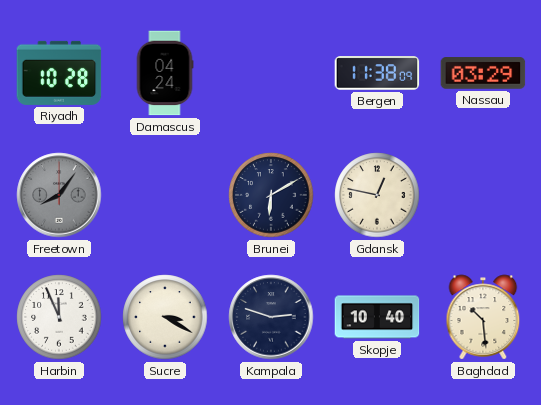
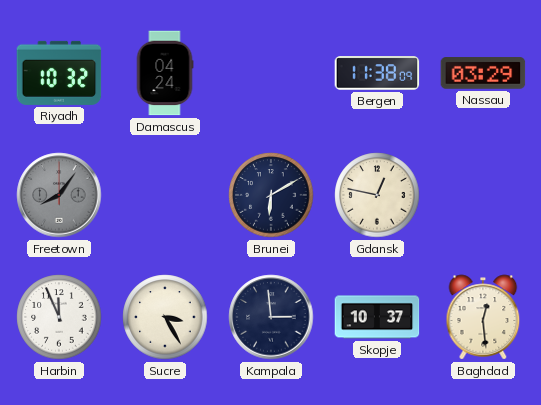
Riyadh: 10:28 -> 10:32 (59, 73)
Sucre: 3:20 -> 3:25 (165, 317)
Kampala: 2:48 -> 2:59 (271, 317)
Skopje: 10:40 -> 10:37 (377, 317)
Baghdad: 10:29 -> 12:29 (483, 317)
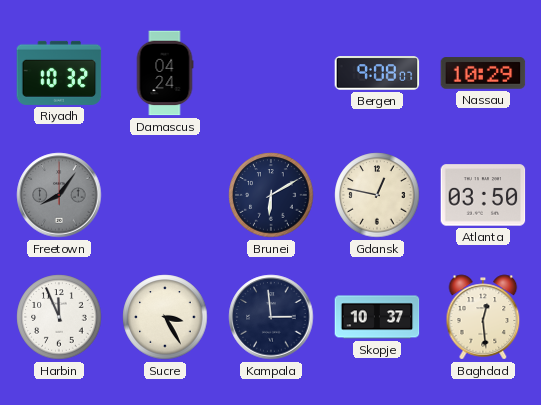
Bergen: 11:38 -> 9:08 (377, 73)
Nassau: 03:29 -> 10:29 (483, 73)
Atlanta: none -> 03:50 (483, 195)
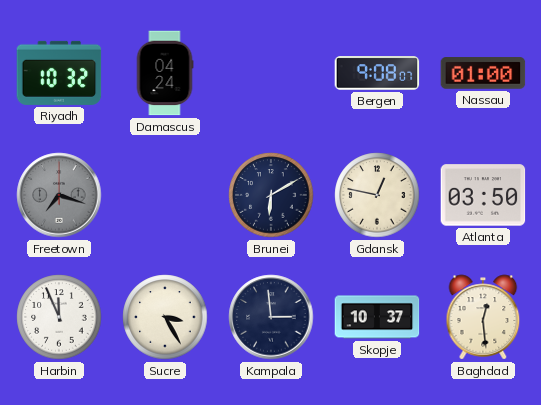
Nassau: 10:29 -> 01:00 (483, 73)
Freetown: 8:06 -> 7:18 (59, 195)
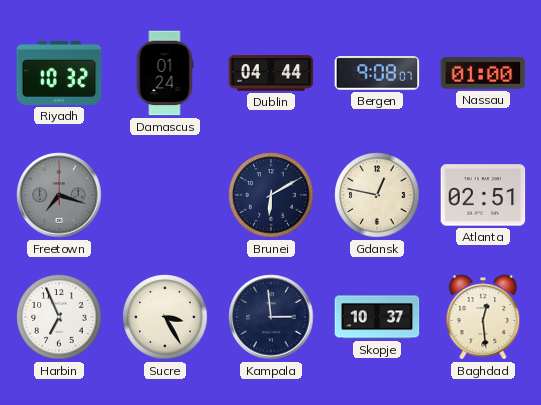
Damascus: 04:24 -> 01:24 (165, 73)
Dublin: none -> 04:44 (271, 73)
Atlanta: 03:50 -> 02:51 (483, 195)
Harbin: 11:56 -> 6:56 (59, 317)
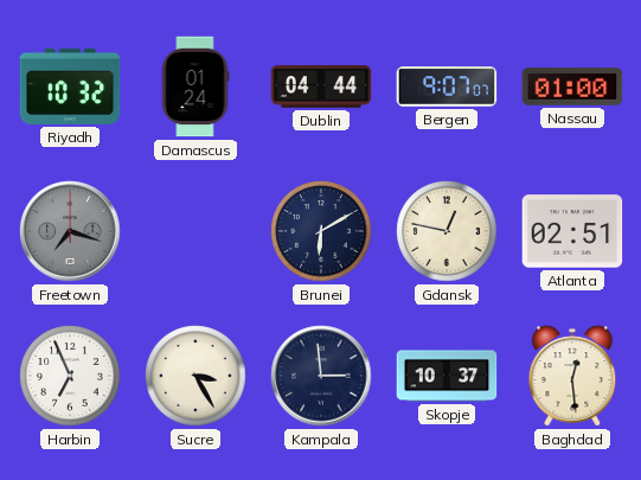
Bergen: 9:08 -> 9:07 (447, 87)
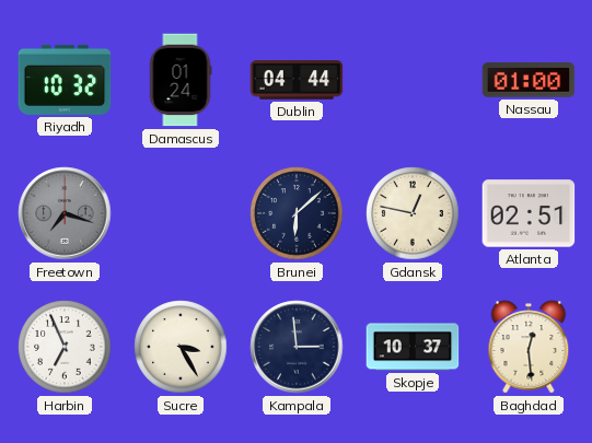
Bergen: 9:07 -> none (447, 87)
Brunei: 6:10 -> 6:08 (297, 213)
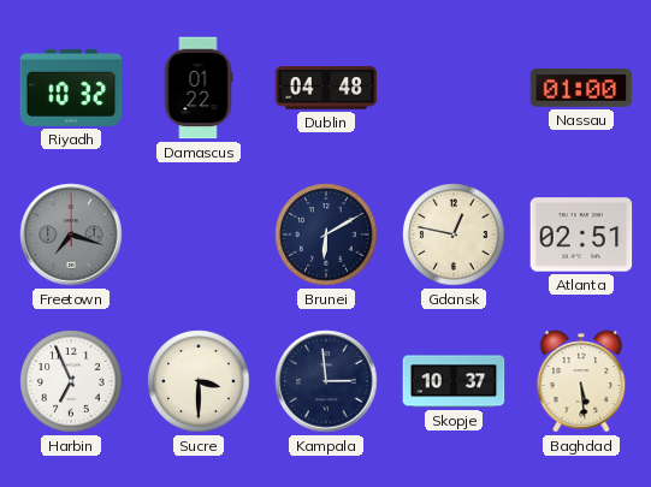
Damascus: 01:24 -> 01:22 (199, 88)
Dublin: 04:44 -> 04:48 (326, 88)
Brunei: 6:08 -> 6:10 (326, 234)
Sucre: 3:25 -> 3:30 (199, 381)
Baghdad: 12:29 -> 5:29 (581, 381)
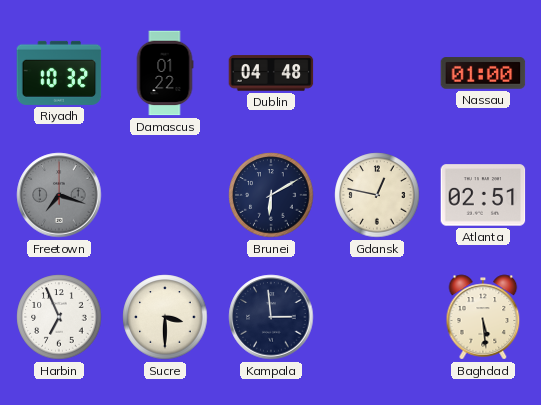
Skopje: 10:37 -> none (454, 381)
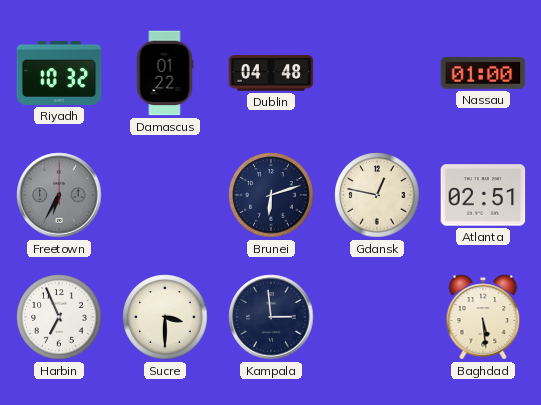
Freetown: 7:18 -> 6:35 (59, 195)
Brunei: 6:10 -> 6:12 (271, 195)
